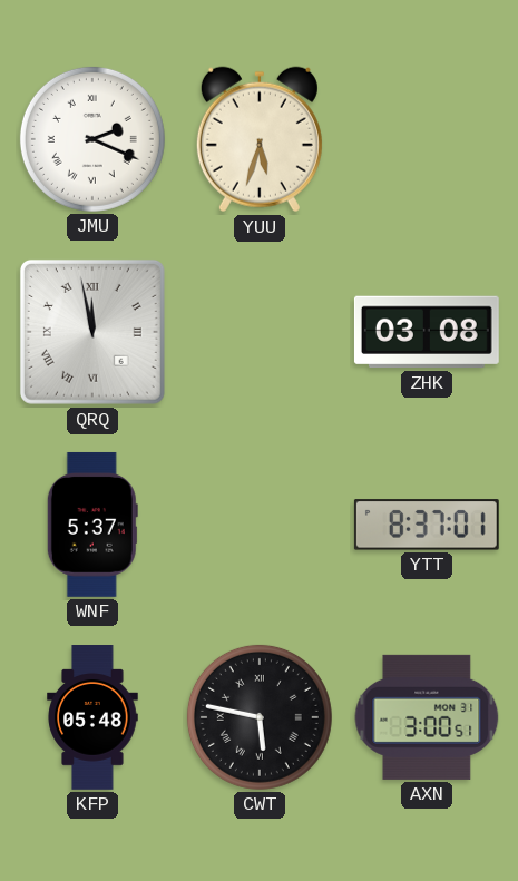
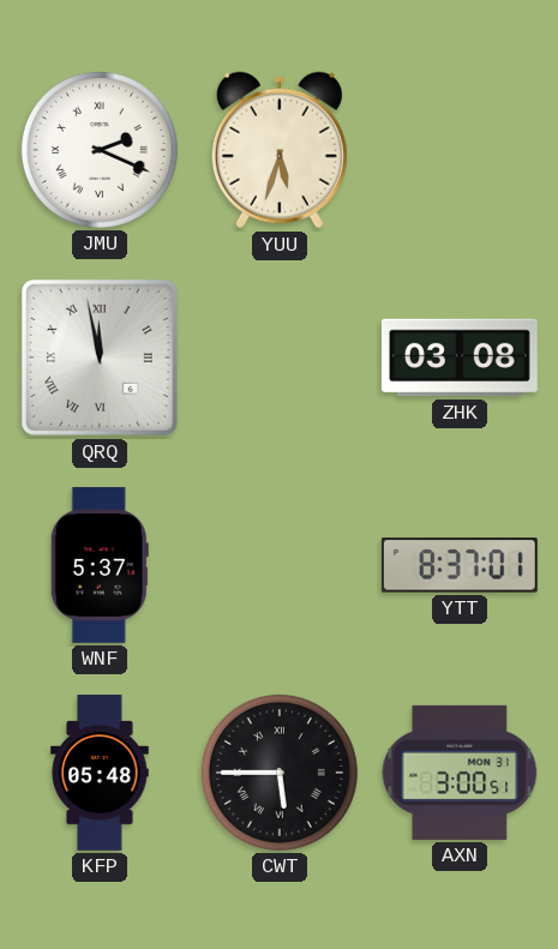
CWT: 5:47 -> 5:45 (280, 773)
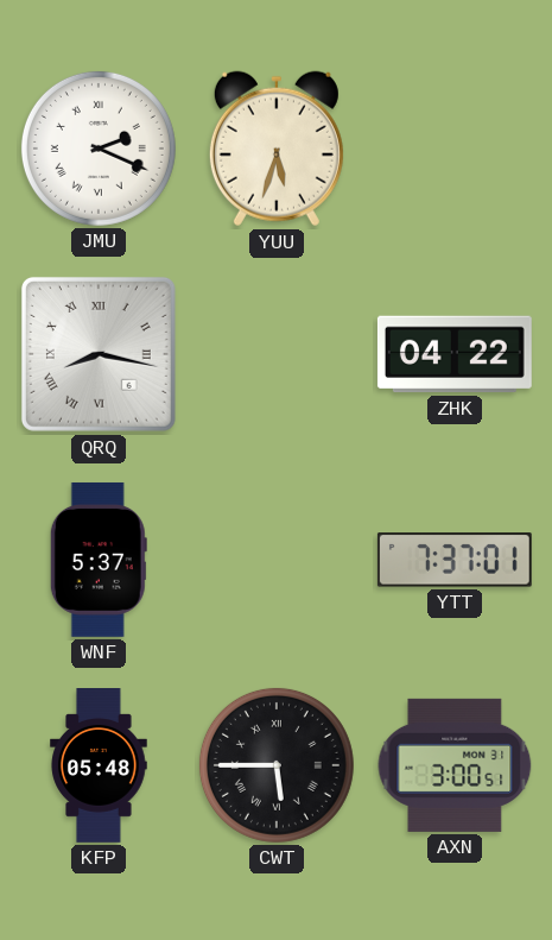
QRQ: 11:58 -> 8:17 (99, 354)
ZHK: 03:08 -> 04:22 (455, 354)
YTT: 8:37 -> 7:37 (455, 560)
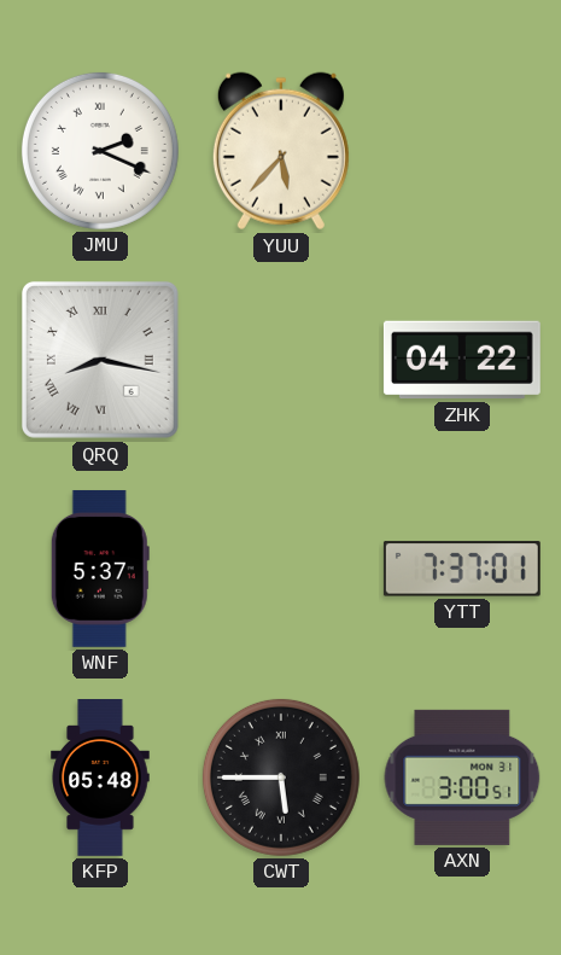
YUU: 5:33 -> 5:37 (281, 151)
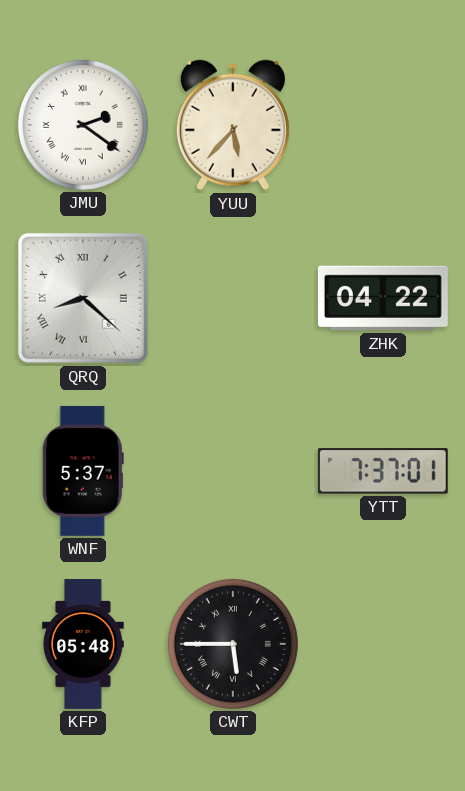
JMU: 2:19 -> 2:21 (83, 125)
QRQ: 8:17 -> 8:22 (83, 298)
AXN: 3:00 -> none (462, 778)
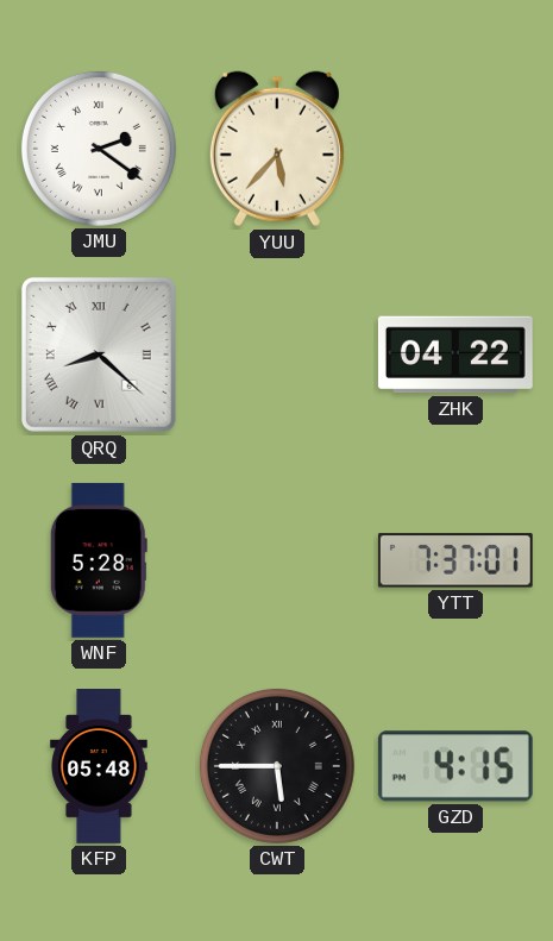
WNF: 5:37 -> 5:28 (99, 560)
GZD: none -> 4:15 (455, 766)
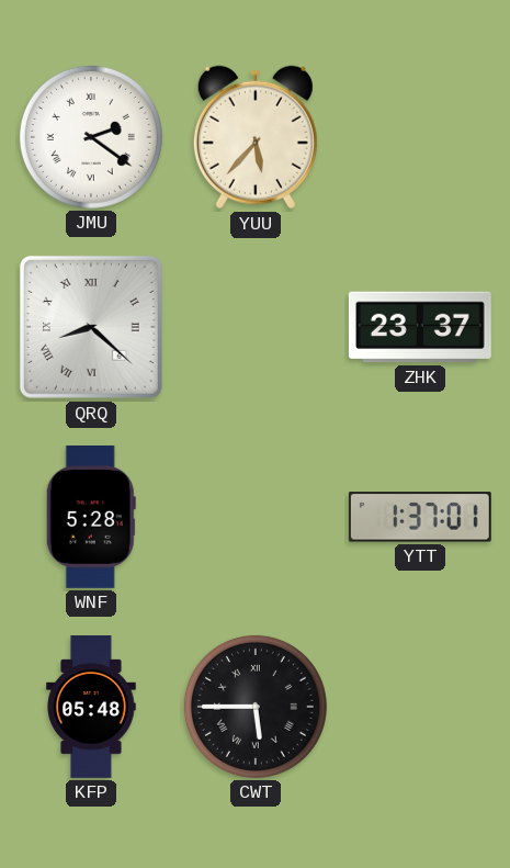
ZHK: 04:22 -> 23:37 (420, 327)
YTT: 7:37 -> 1:37 (420, 517)
GZD: 4:15 -> none (455, 766)
